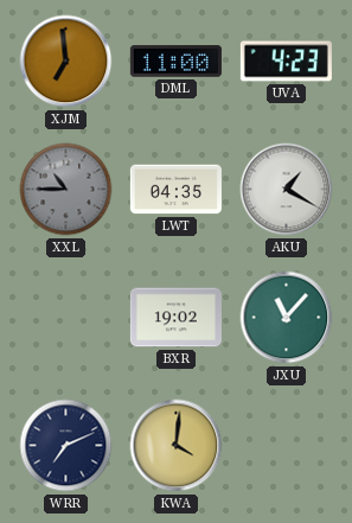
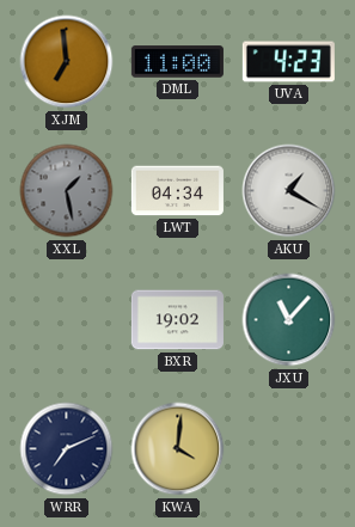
XXL: 10:45 -> 1:28 (67, 191)
LWT: 04:35 -> 04:34 (177, 191)
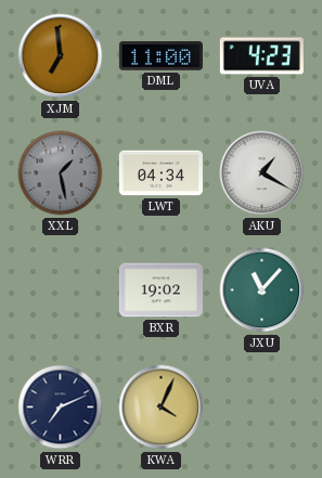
KWA: 4:01 -> 4:04 (162, 408)
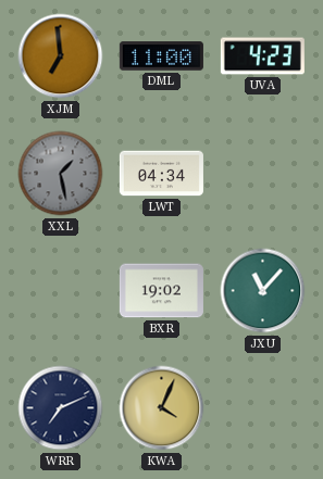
AKU: 1:20 -> none (262, 173)
